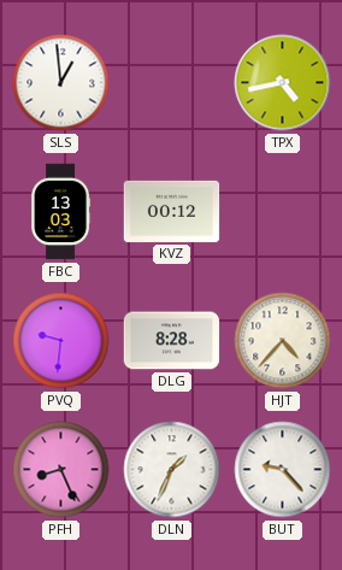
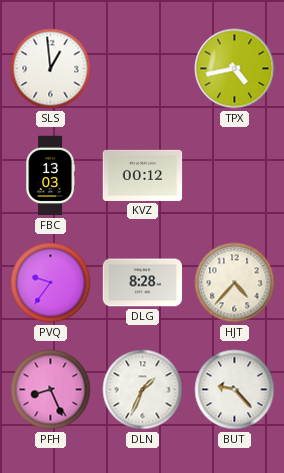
PVQ: 9:31 -> 9:36 (51, 283)
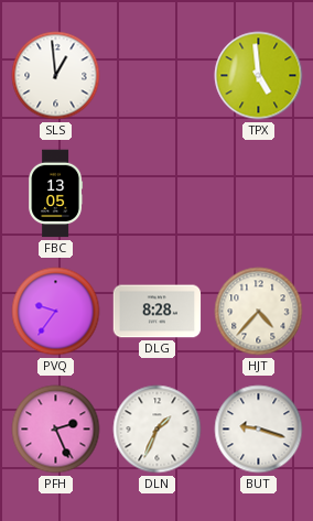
TPX: 4:43 -> 4:59 (259, 76)
FBC: 13:03 -> 13:05 (56, 194)
KVZ: 00:12 -> none (143, 175)
PFH: 8:26 -> 2:26 (56, 430)
BUT: 9:23 -> 9:18 (259, 430)
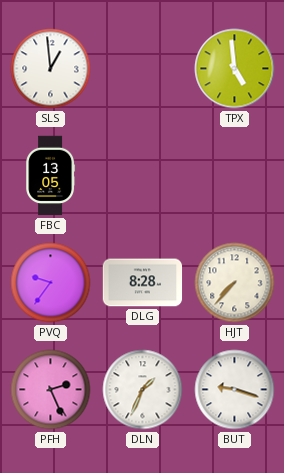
HJT: 4:37 -> 7:37 (235, 283)
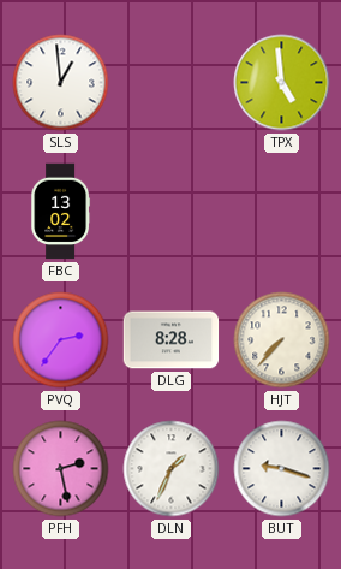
FBC: 13:05 -> 13:02 (61, 212)
PVQ: 9:36 -> 2:36 (61, 340)
PFH: 2:26 -> 2:28 (61, 469)
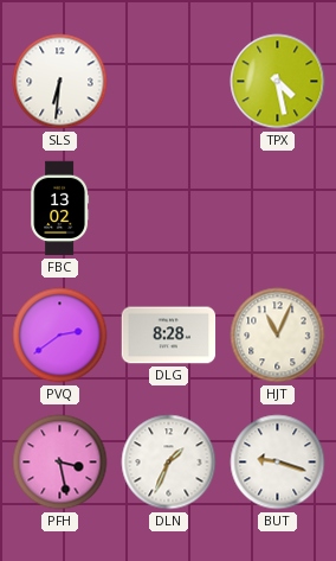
SLS: 12:59 -> 6:31 (60, 82)
TPX: 4:59 -> 4:28 (278, 82)
PVQ: 2:36 -> 2:39 (60, 336)
HJT: 7:37 -> 11:04 (278, 336)
PFH: 2:28 -> 3:28 (60, 463)
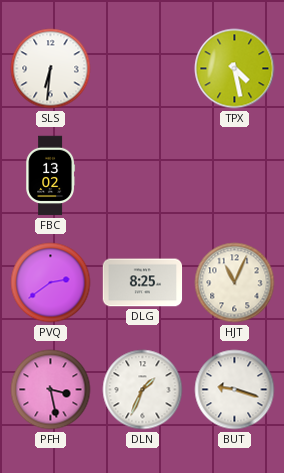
DLG: 8:28 -> 8:25 (143, 283)
